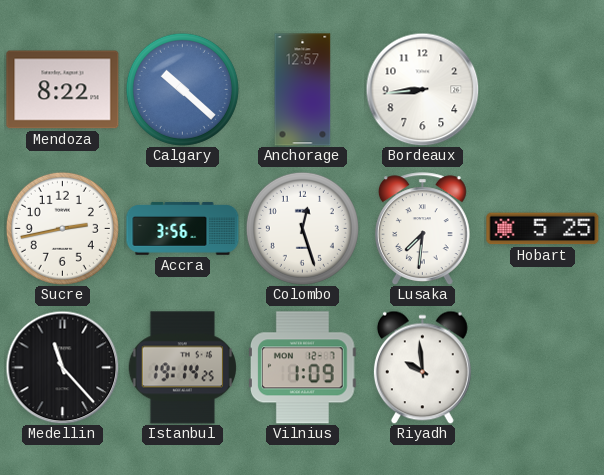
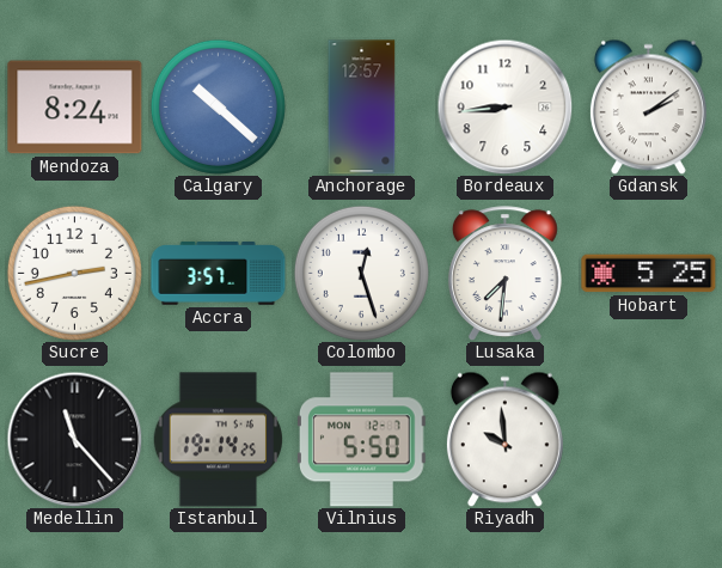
Mendoza: 8:22 -> 8:24 (75, 108)
Gdansk: none -> 2:09 (648, 106)
Accra: 3:56 -> 3:57 (219, 274)
Vilnius: 1:09 -> 5:50 (362, 440)
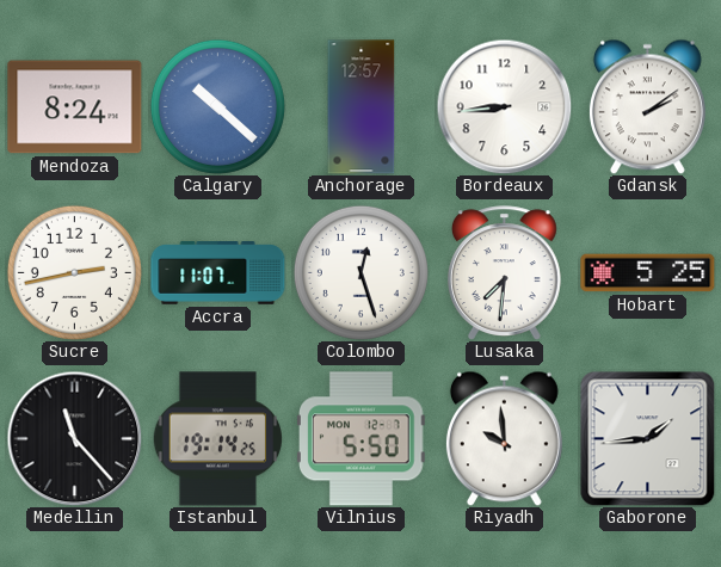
Accra: 3:57 -> 11:07 (218, 273)
Gaborone: none -> 1:44 (647, 438)
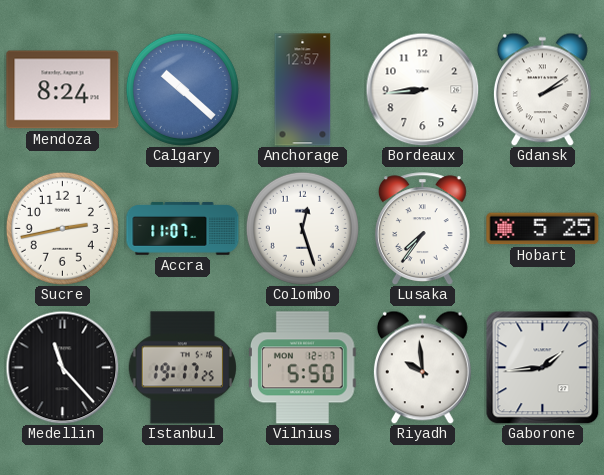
Lusaka: 7:31 -> 7:36 (422, 229)
Istanbul: 19:14 -> 19:17 (182, 368)
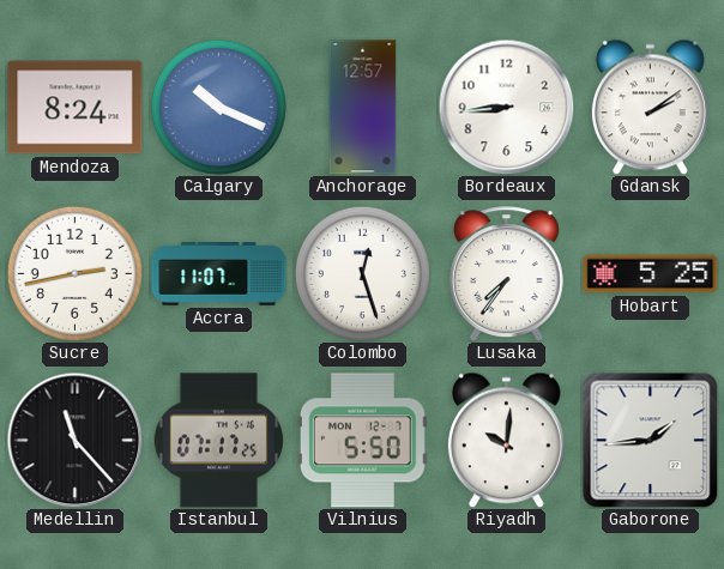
Calgary: 10:22 -> 10:19 (218, 107)
Istanbul: 19:17 -> 07:17 (218, 441)
Riyadh: 9:59 -> 10:01 (506, 440)
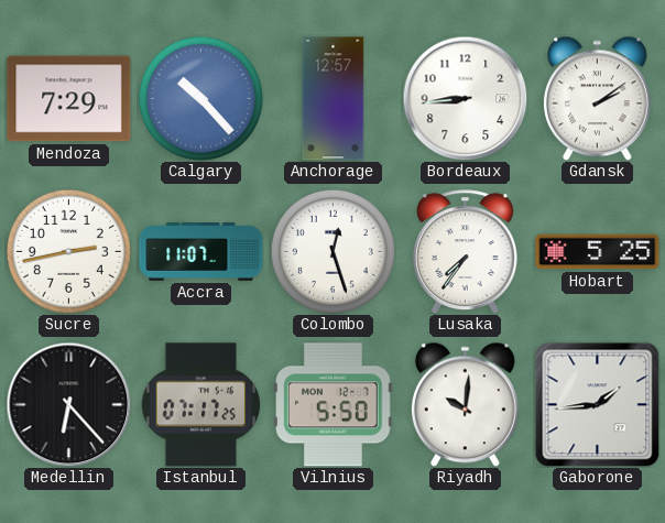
Mendoza: 8:24 -> 7:29 (69, 99)
Calgary: 10:19 -> 10:23 (200, 98)
Medellin: 11:23 -> 6:23 (68, 404)
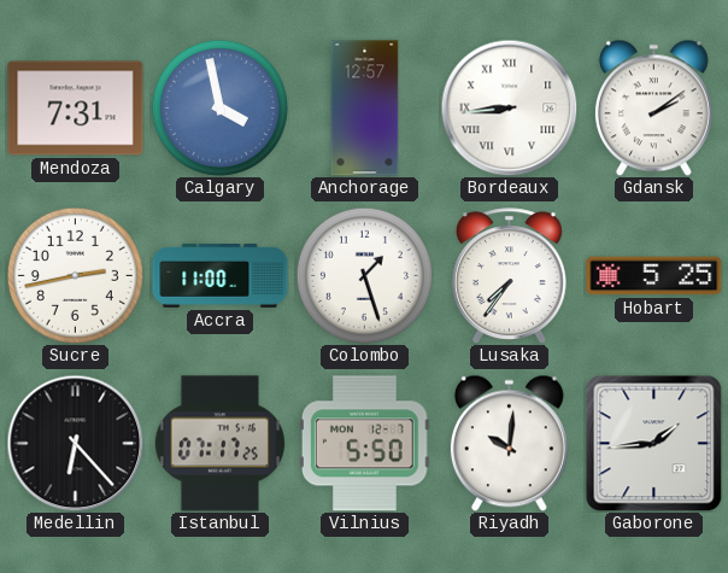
Mendoza: 7:29 -> 7:31 (76, 109)
Calgary: 10:23 -> 3:58 (219, 107)
Bordeaux numerals: Arabic -> Roman (509, 107)
Accra: 11:07 -> 11:00 (221, 276)
Colombo: 12:27 -> 1:27 (364, 275)
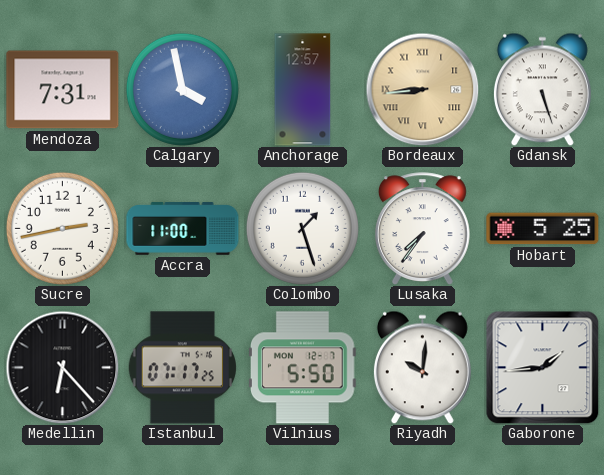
Bordeaux dial: white -> champagne (422, 89)
Gdansk: 2:09 -> 5:27 (542, 89)
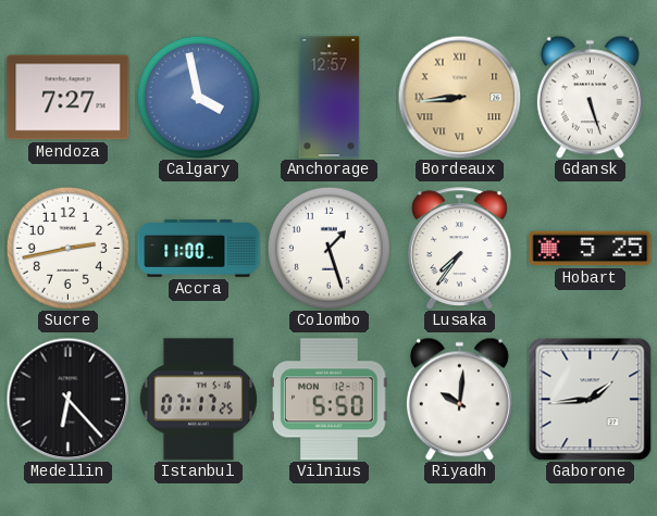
Mendoza: 7:31 -> 7:27 (69, 98)
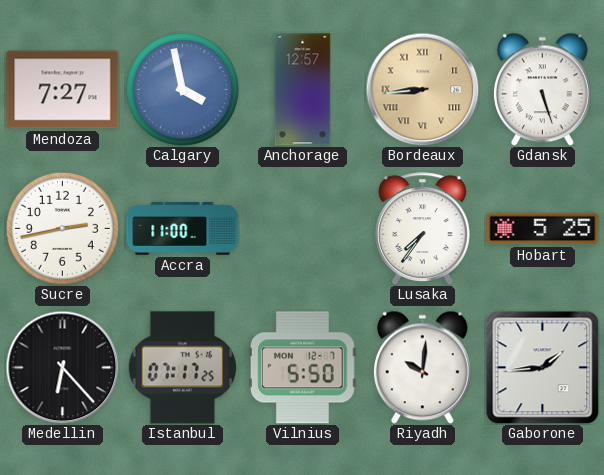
Colombo: 1:27 -> none (328, 248)
